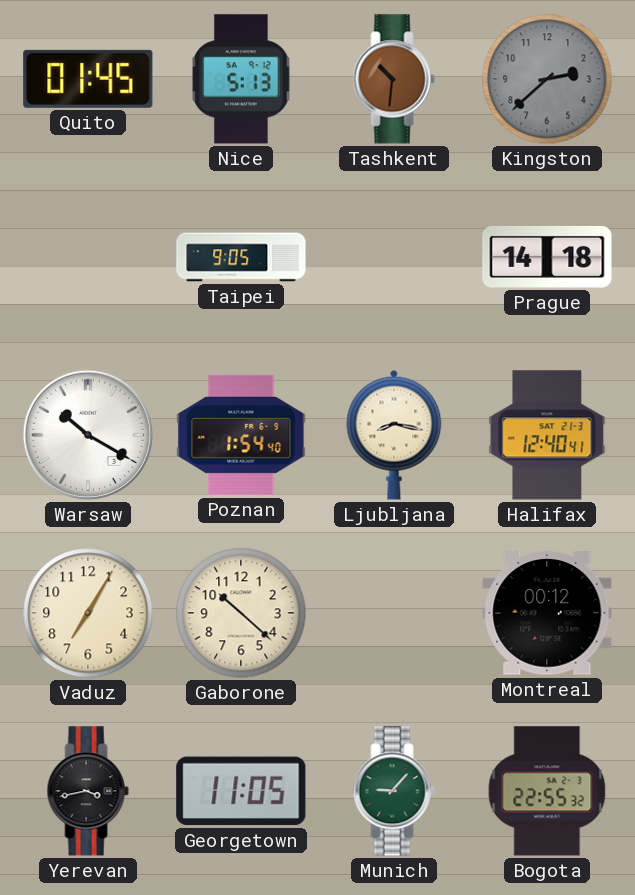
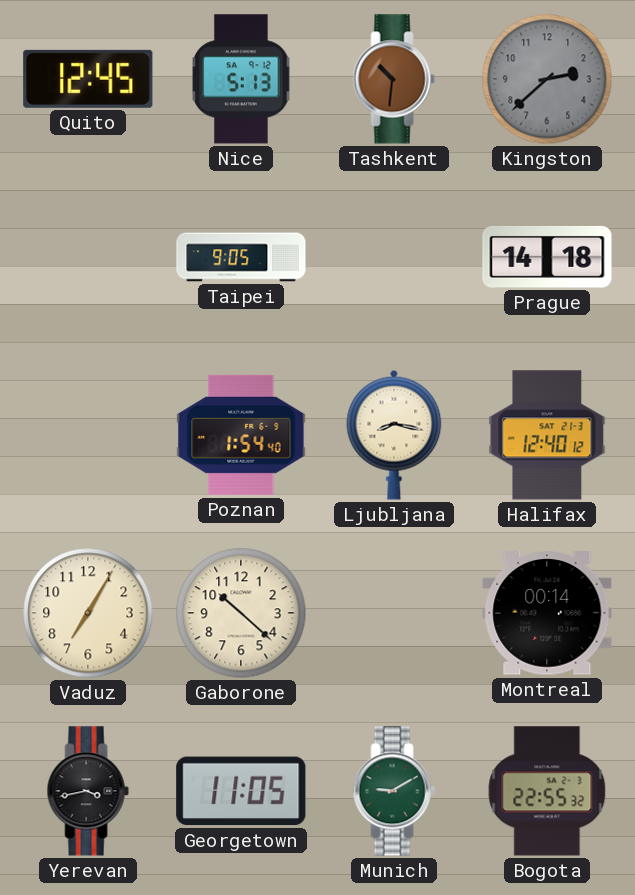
Quito: 01:45 -> 12:45 (88, 79)
Warsaw: 10:20 -> none (88, 435)
Halifax: 12:40:41 -> 12:40:12 (547, 435)
Montreal: 00:12 -> 00:14 (547, 614)
Munich: 9:07 -> 9:10 (394, 791)
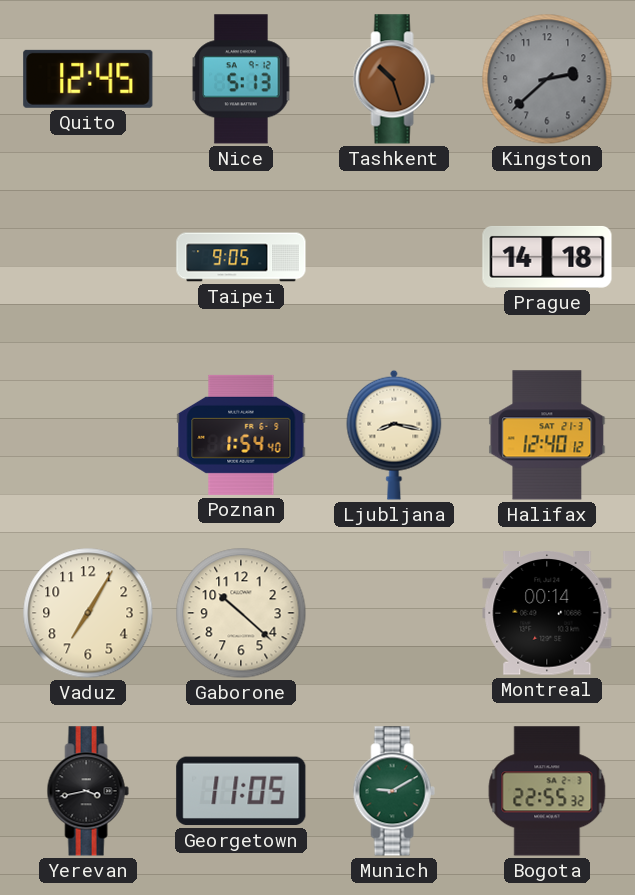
Tashkent: 10:31 -> 10:27 (394, 79)
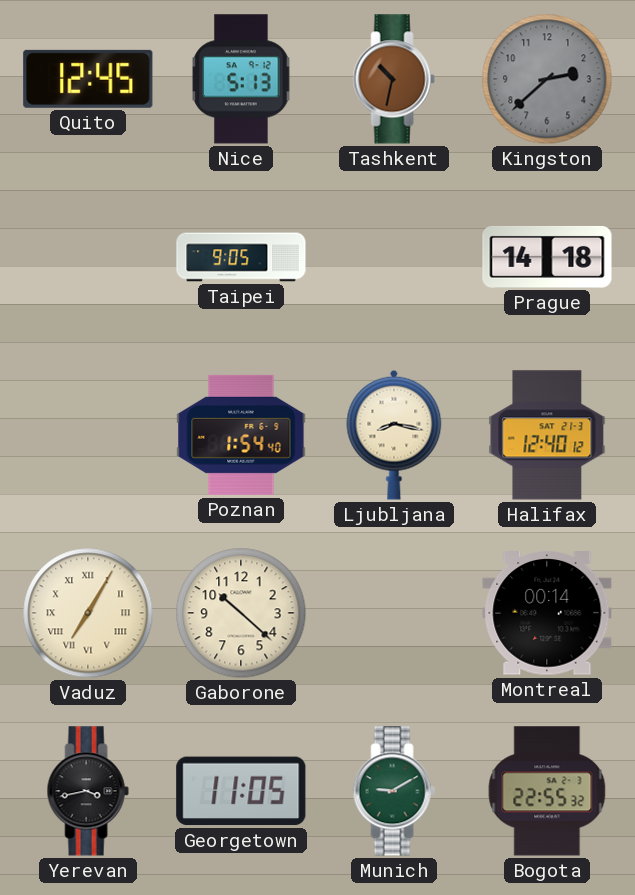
Tashkent: 10:27 -> 10:32 (394, 79)
Vaduz numerals: Arabic -> Roman (88, 613)
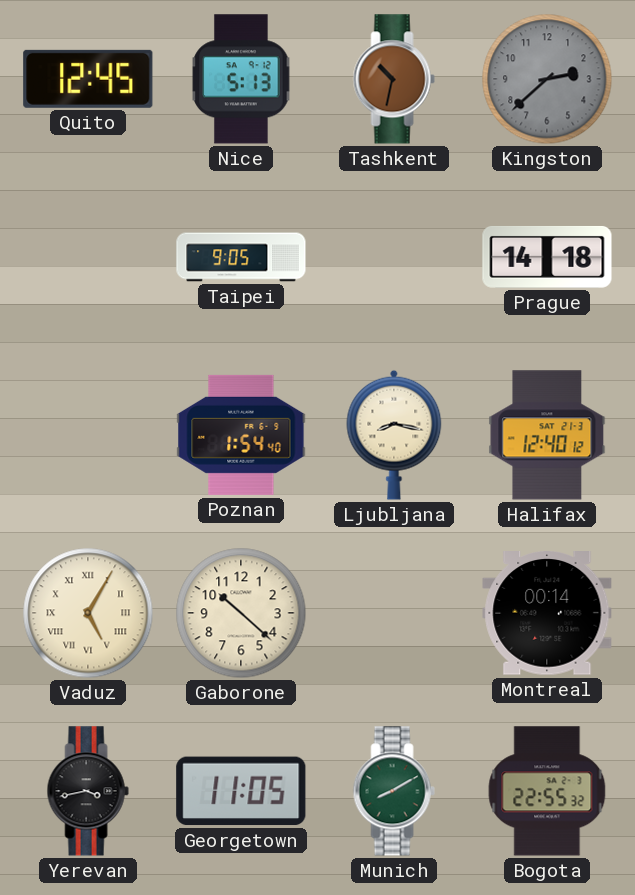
Vaduz: 7:05 -> 5:05 (88, 613)
Munich: 9:10 -> 8:10 (394, 791)
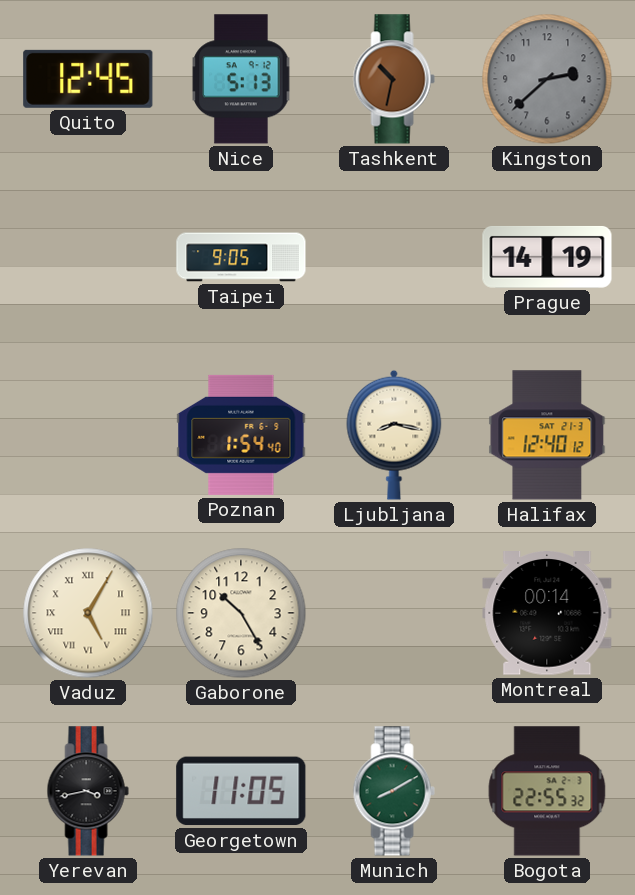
Prague: 14:18 -> 14:19 (547, 257)
Gaborone: 10:22 -> 10:25 (241, 613)
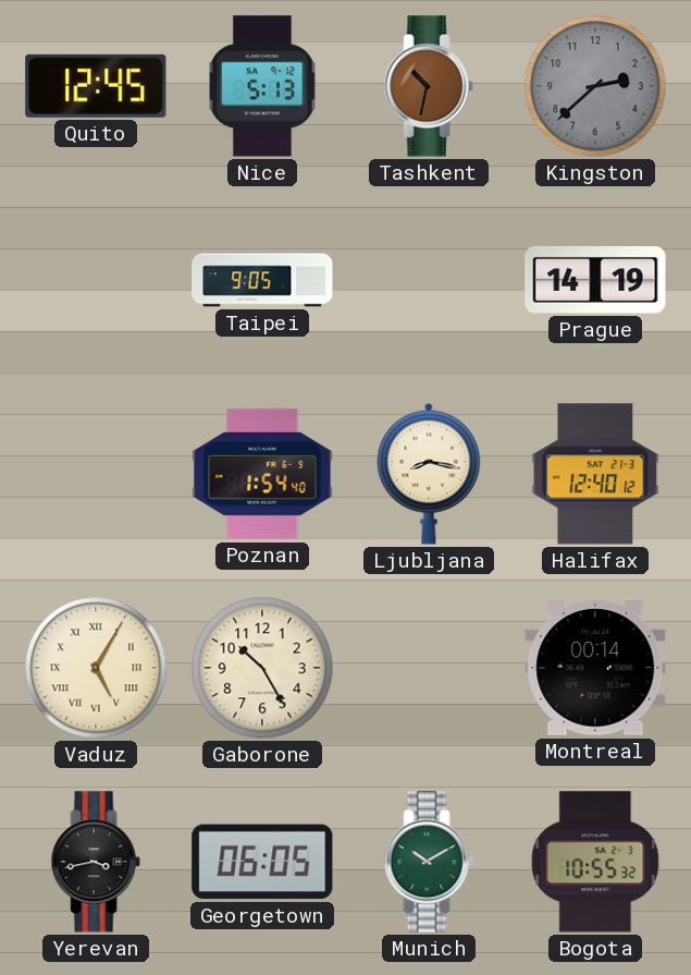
Georgetown: 11:05 -> 06:05 (262, 862)
Munich: 8:10 -> 10:10 (429, 862)
Bogota: 22:55 -> 10:55 (595, 862)
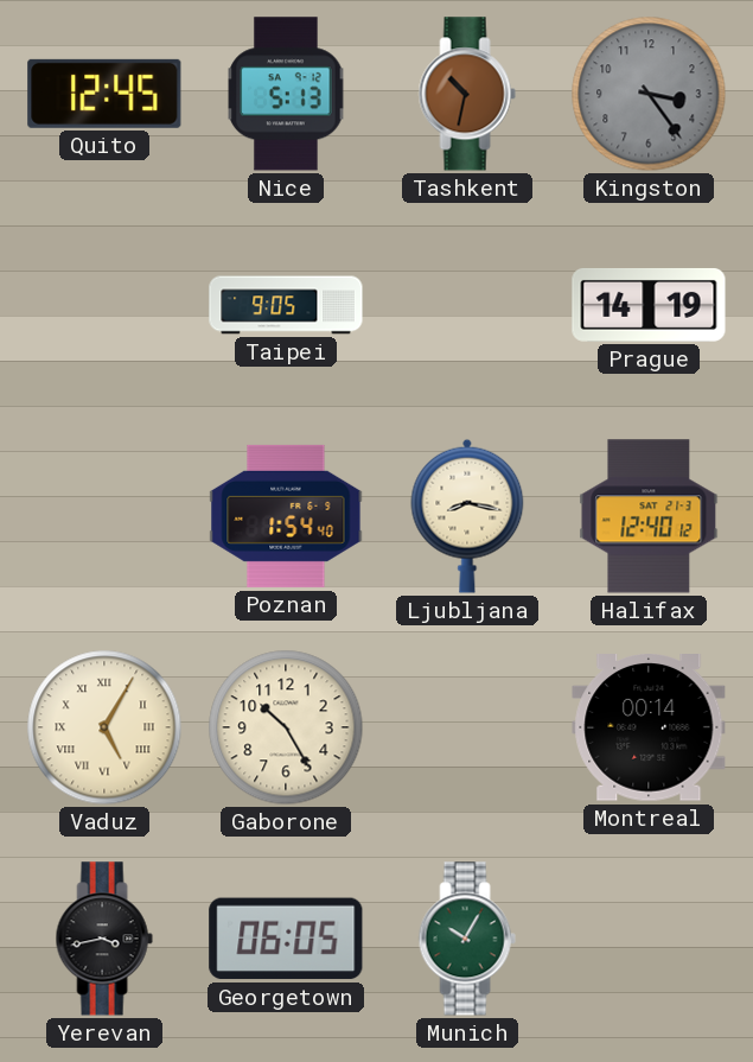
Kingston: 2:38 -> 3:24 (649, 94)
Munich: 10:10 -> 10:05 (467, 939)
Bogota: 10:55 -> none (595, 862)
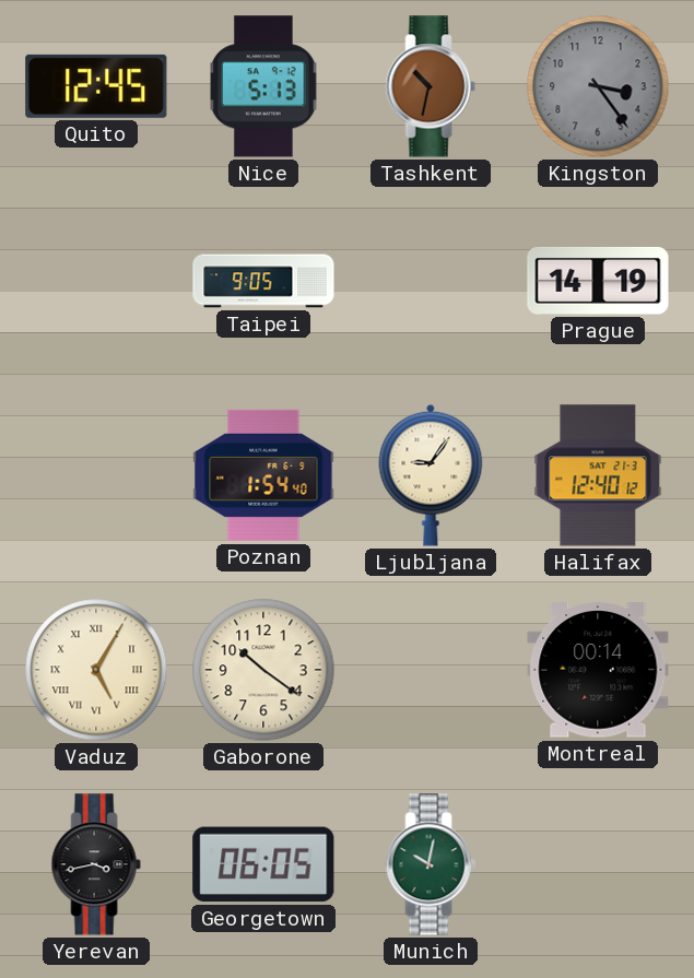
Ljubljana: 8:17 -> 9:06 (431, 475)
Gaborone: 10:25 -> 10:21 (263, 670)
Munich: 10:05 -> 10:02 (431, 864)
